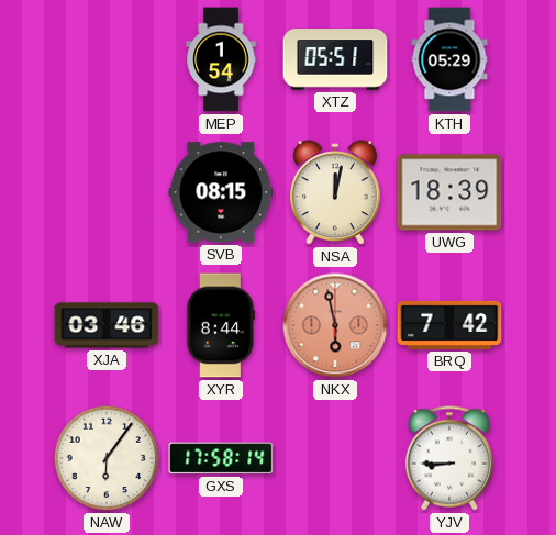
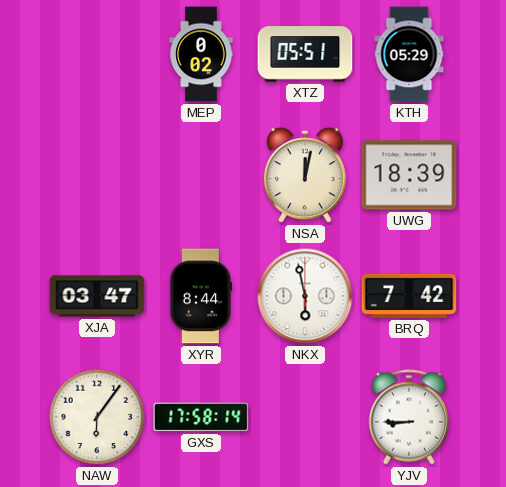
MEP: 1:54 -> 0:02 (201, 54)
SVB: 08:15 -> none (221, 192)
XJA: 03:46 -> 03:47 (97, 296)
NKX dial: salmon -> white (305, 296)
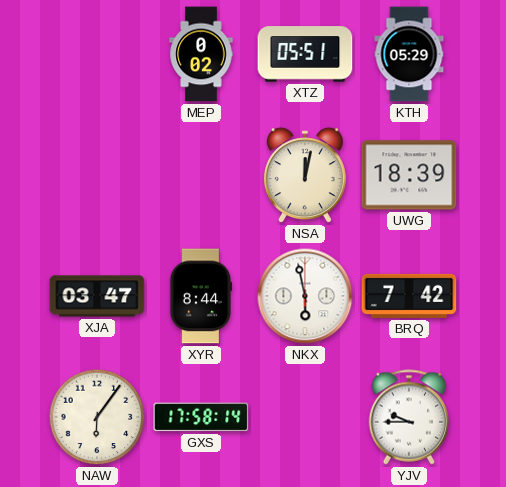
YJV: 8:45 -> 9:45 (409, 417)
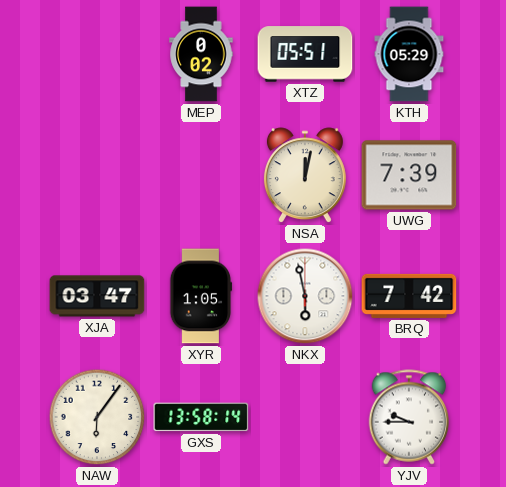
UWG: 18:39 -> 7:39 (409, 175)
XYR: 8:44 -> 1:05 (201, 296)
GXS: 17:58 -> 13:58 (201, 417)
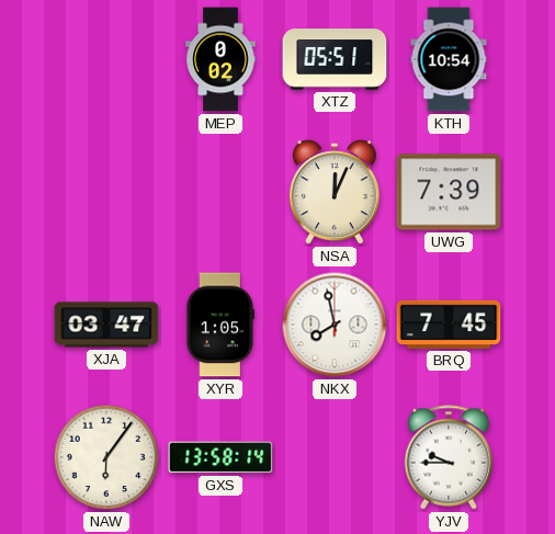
KTH: 05:29 -> 10:54 (449, 59)
NSA: 12:02 -> 12:04 (335, 193)
NKX: 5:58 -> 7:58 (335, 325)
BRQ: 7:42 -> 7:45 (449, 325)
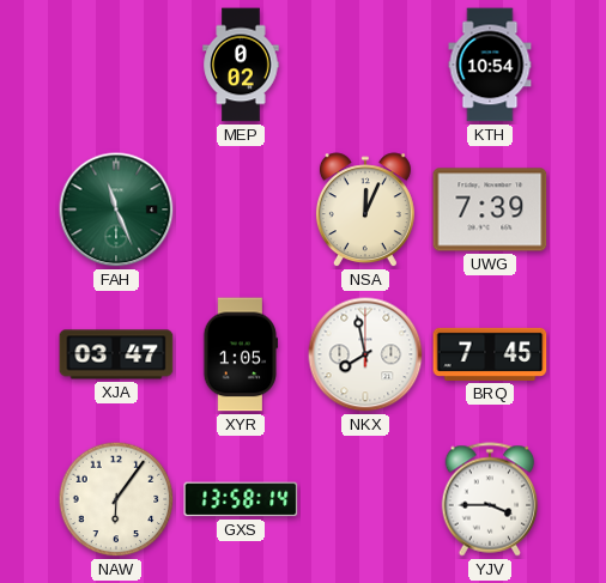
XTZ: 05:51 -> none (335, 59)
FAH: none -> 11:26 (116, 209)
YJV: 9:45 -> 3:45 (490, 499)
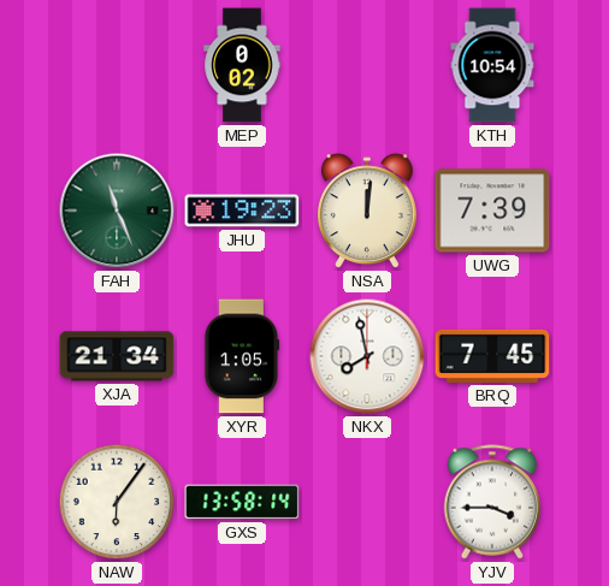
JHU: none -> 19:23 (242, 211)
NSA: 12:04 -> 12:01 (367, 212)
XJA: 03:47 -> 21:34 (117, 356)
